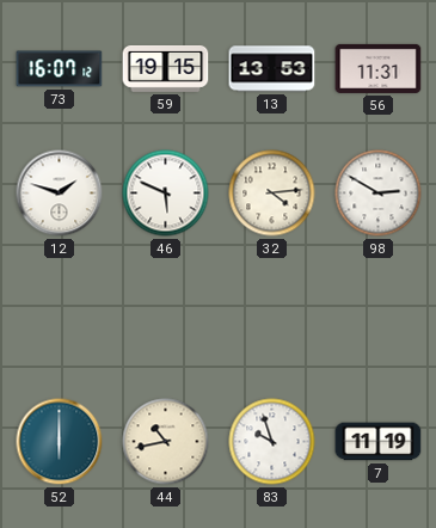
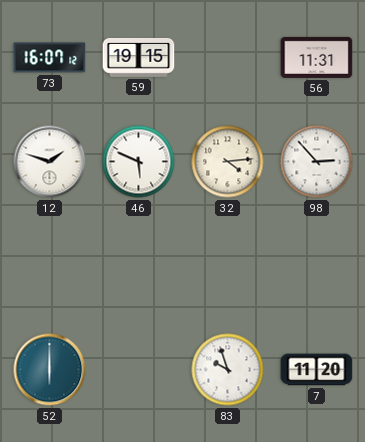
13: 13:53 -> none (272, 69)
98: 2:50 -> 2:53 (317, 162)
44: 10:43 -> none (166, 442)
7: 11:19 -> 11:20 (317, 370)
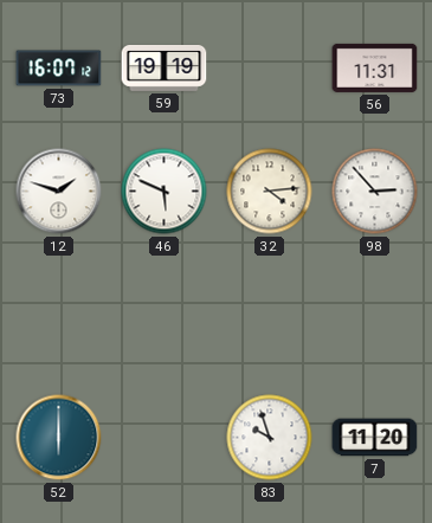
59: 19:15 -> 19:19 (165, 67)
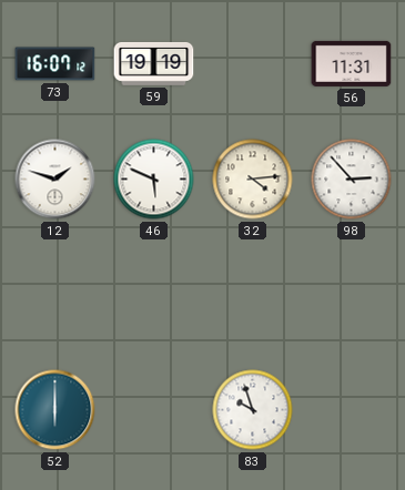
7: 11:20 -> none (375, 438)
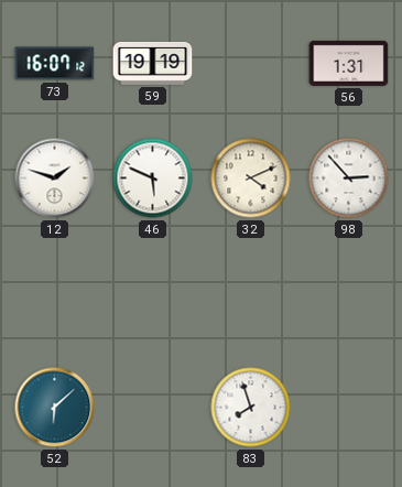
56: 11:31 -> 1:31 (349, 63)
32: 4:14 -> 4:11 (251, 178)
52: 6:00 -> 6:08 (55, 408)
83: 9:57 -> 7:57 (251, 408)
